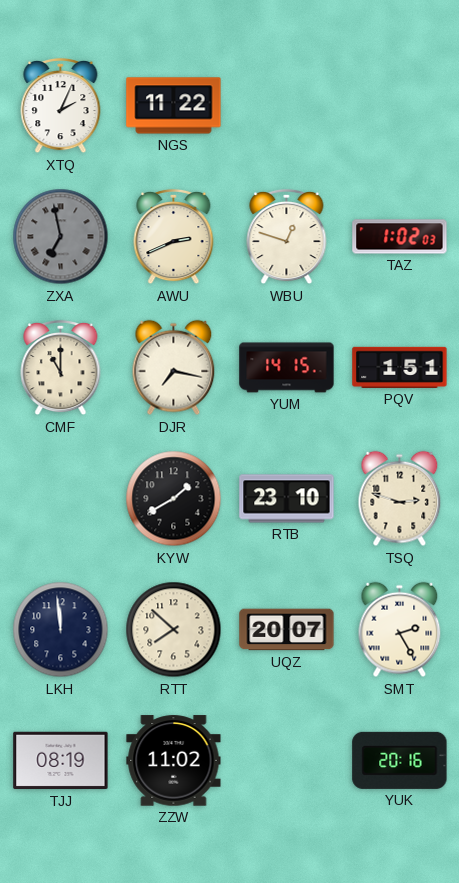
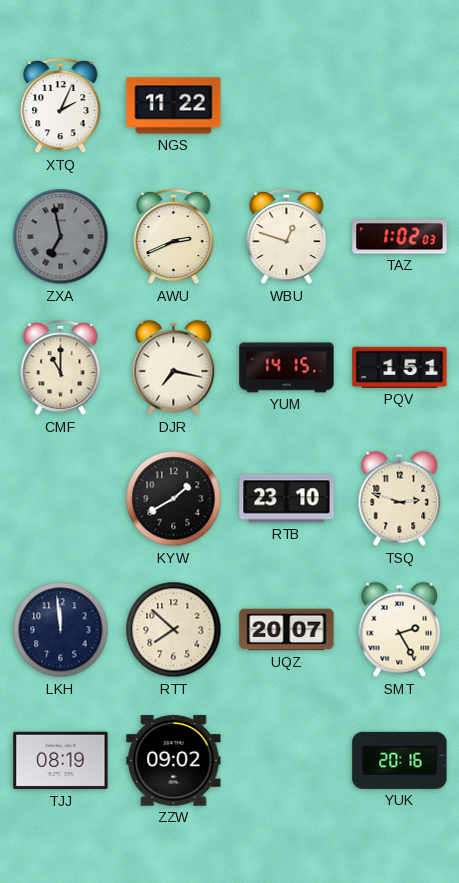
ZZW: 11:02 -> 09:02 (174, 761)
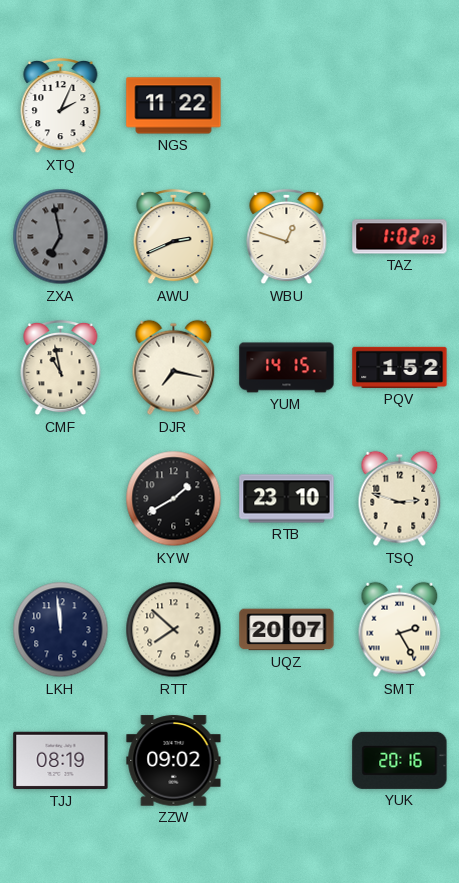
CMF: 11:00 -> 10:58 (61, 368)
PQV: 1:51 -> 1:52 (400, 367)
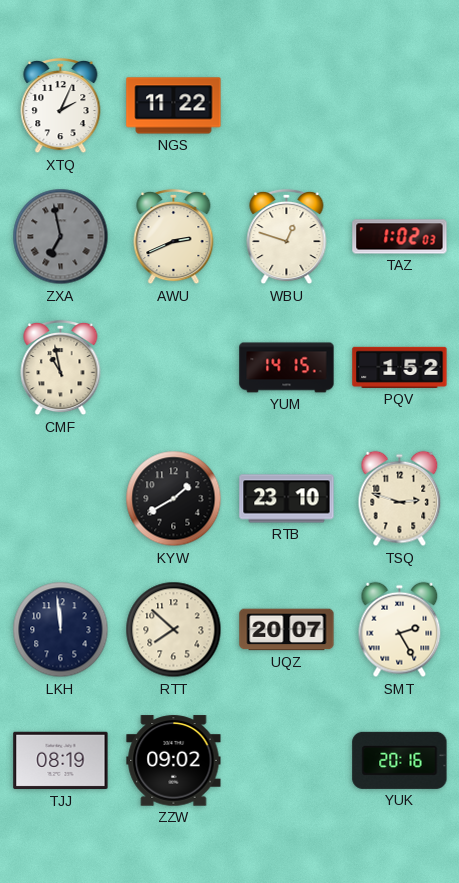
DJR: 7:17 -> none (174, 368)
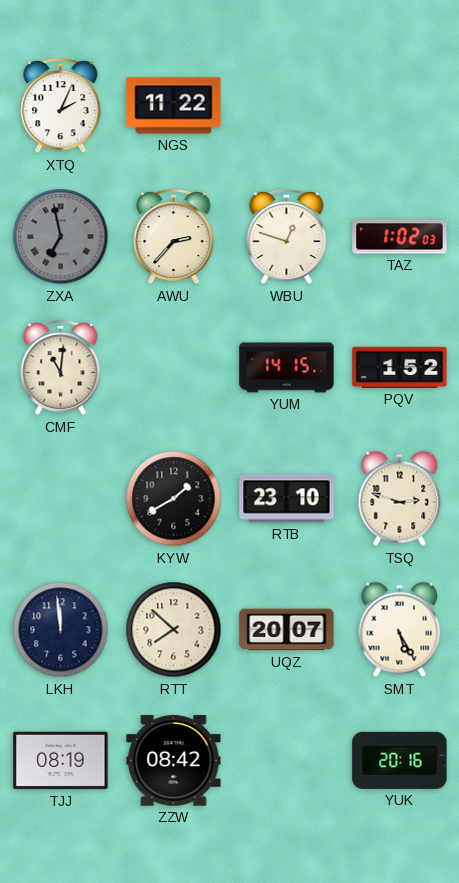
AWU: 2:41 -> 2:37 (174, 237)
CMF: 10:58 -> 11:01 (61, 368)
SMT: 2:25 -> 5:25 (400, 630)
ZZW: 09:02 -> 08:42 (174, 761)
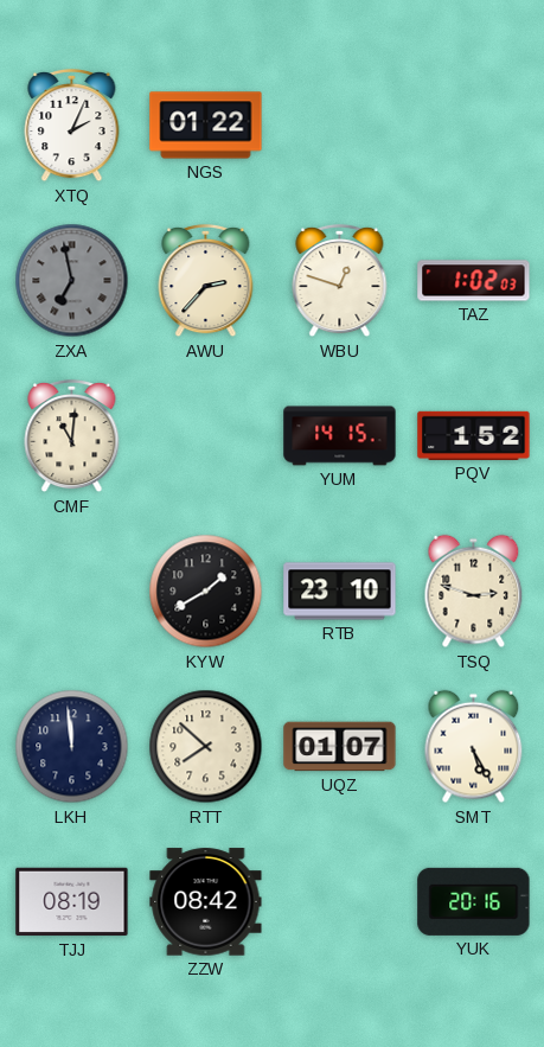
NGS: 11:22 -> 01:22 (206, 126)
UQZ: 20:07 -> 01:07 (340, 747)
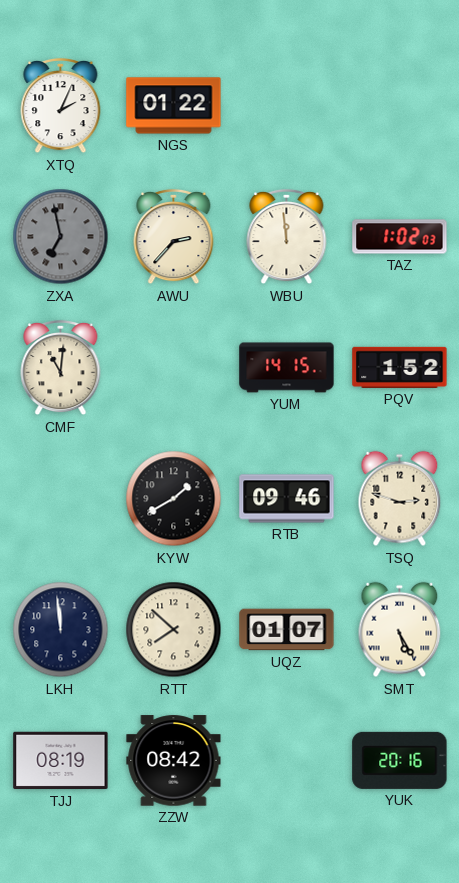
WBU: 12:48 -> 11:59 (287, 237)
RTB: 23:10 -> 09:46 (287, 499)
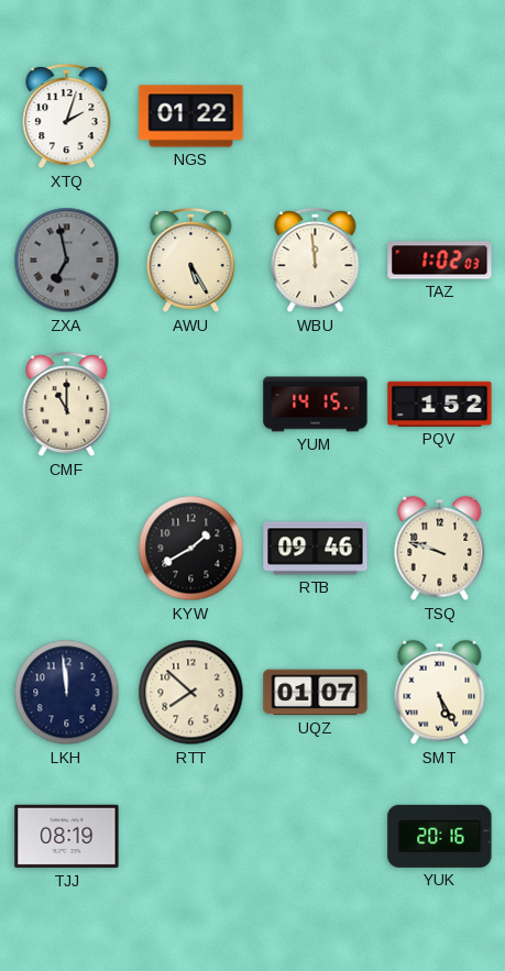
XTQ: 2:04 -> 2:03 (67, 117)
AWU: 2:37 -> 5:25 (191, 261)
CMF: 11:01 -> 11:00 (67, 405)
TSQ: 2:48 -> 9:48 (440, 549)
ZZW: 08:42 -> none (174, 761)
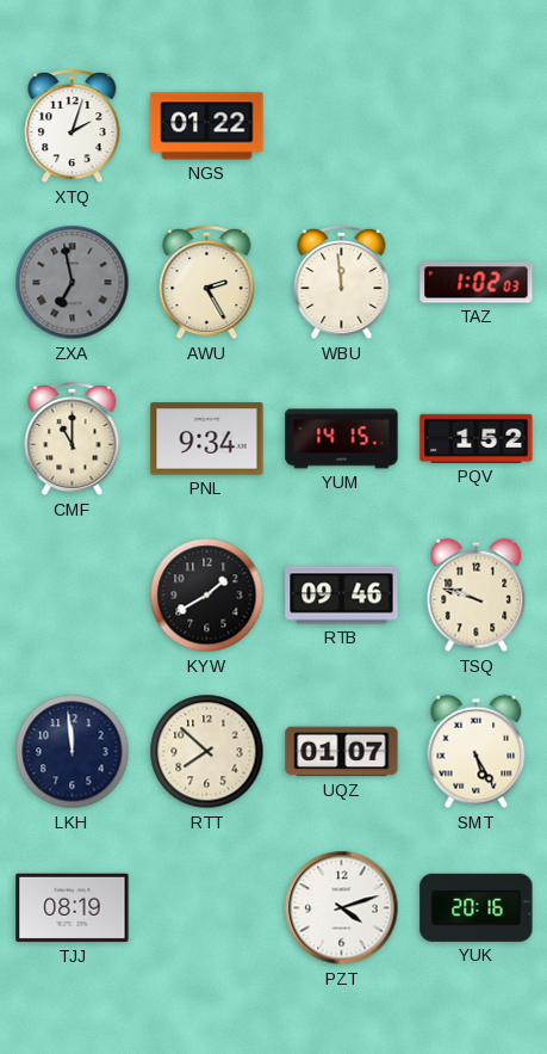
AWU: 5:25 -> 2:25 (207, 283)
PNL: none -> 9:34 (207, 439)
PZT: none -> 4:12 (342, 908)
